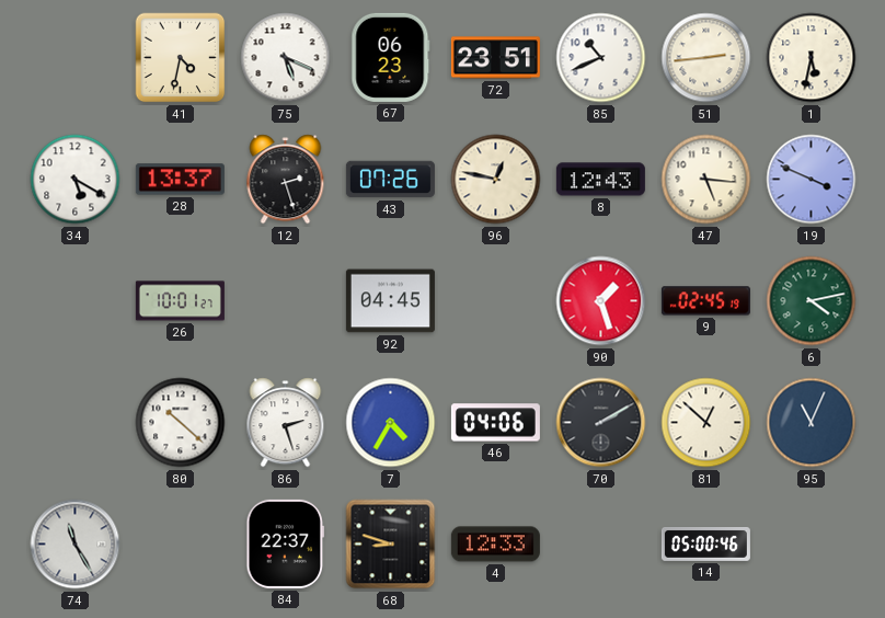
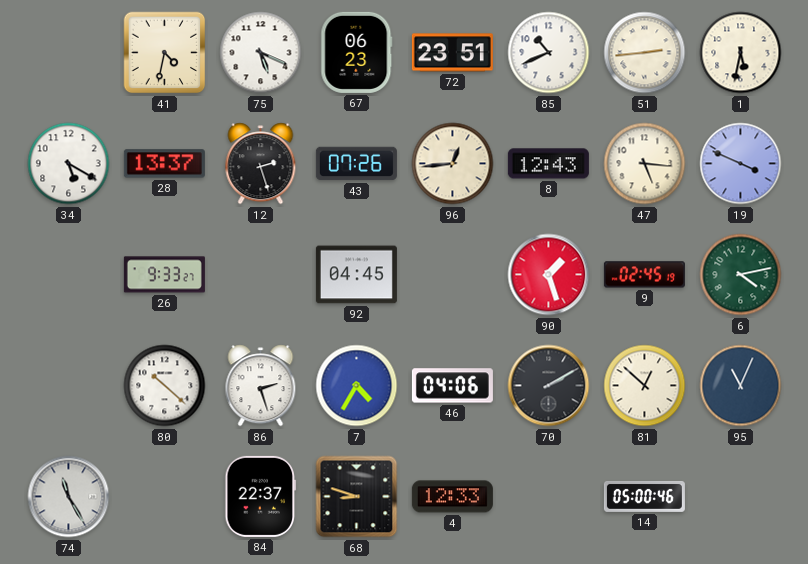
96: 12:47 -> 12:44 (453, 164)
26: 10:01 -> 9:33 (164, 275)
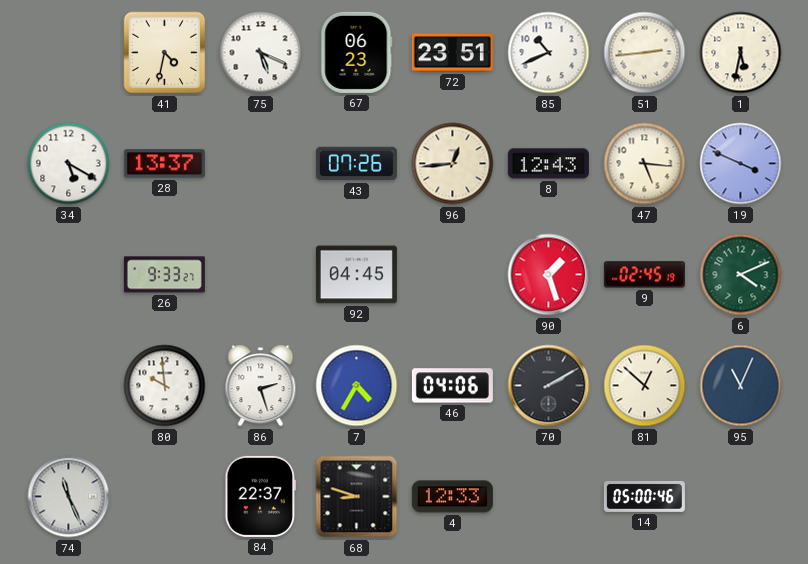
12: 2:27 -> none (261, 164)
6: 4:13 -> 4:11 (741, 275)
80: 10:22 -> 9:59 (165, 386)
74: 11:25 -> 11:26 (69, 497)
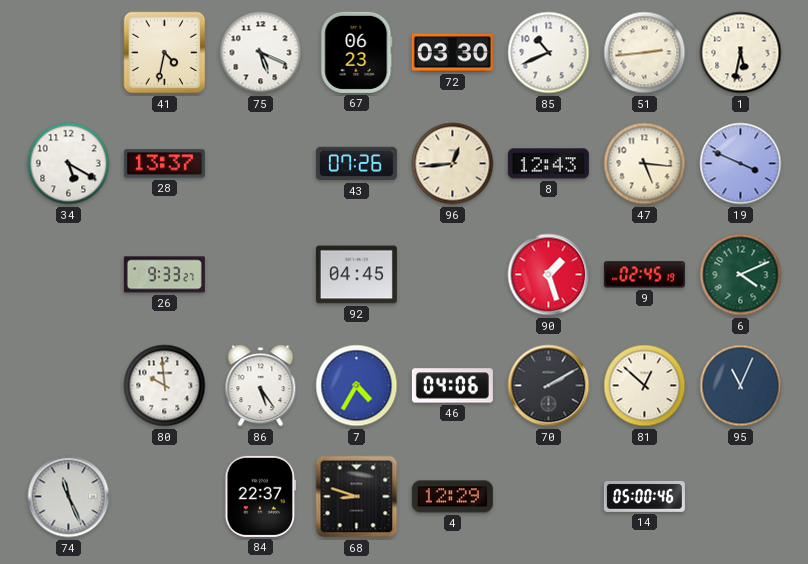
72: 23:51 -> 03:30 (452, 53)
86: 2:27 -> 5:24 (261, 386)
4: 12:33 -> 12:29 (452, 497)
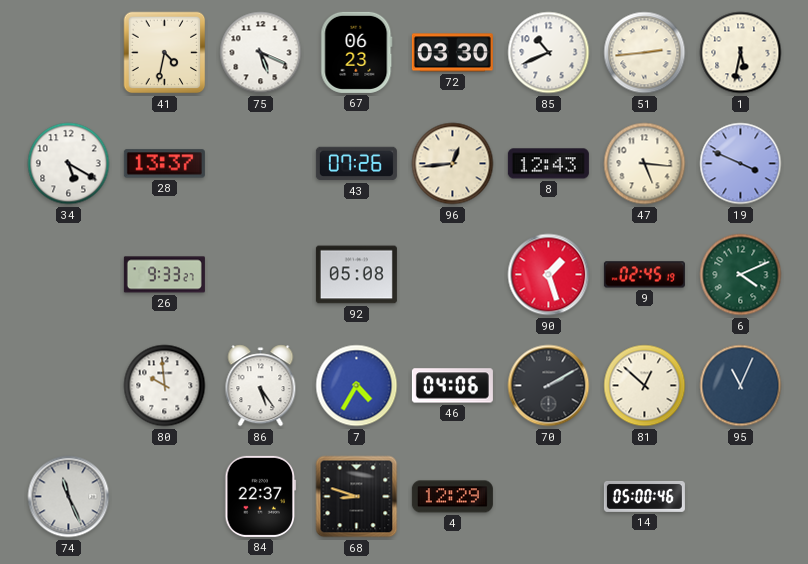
92: 04:45 -> 05:08 (356, 275)
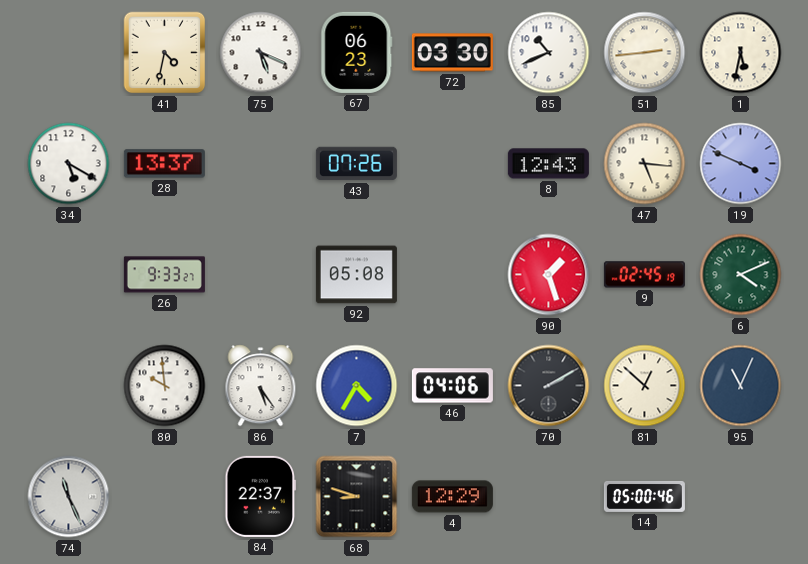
96: 12:44 -> none (453, 164)
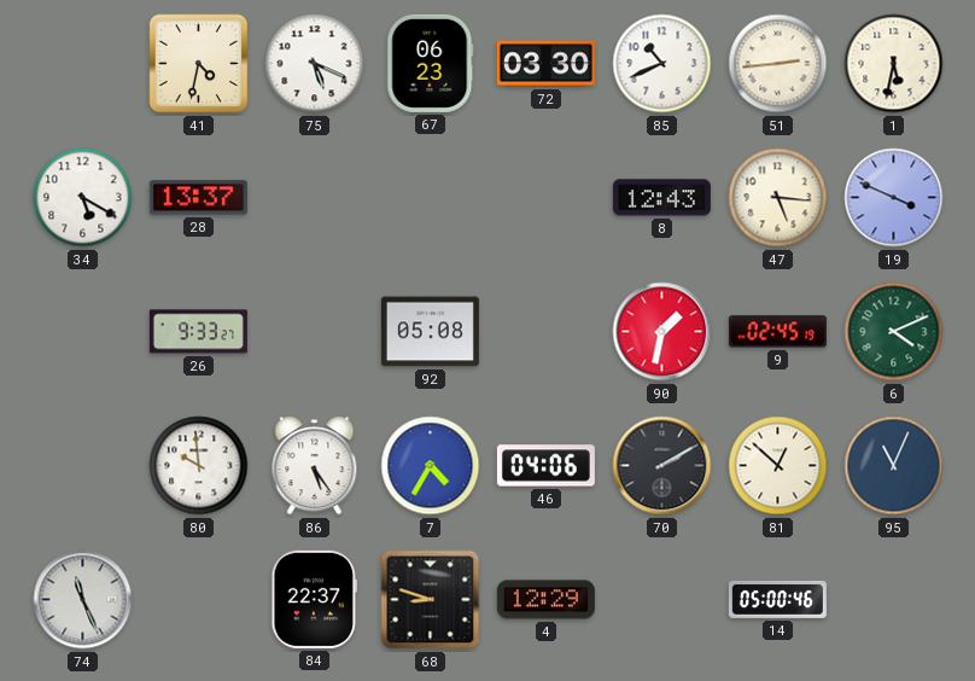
43: 07:26 -> none (356, 164)
90: 1:27 -> 1:32 (662, 332)
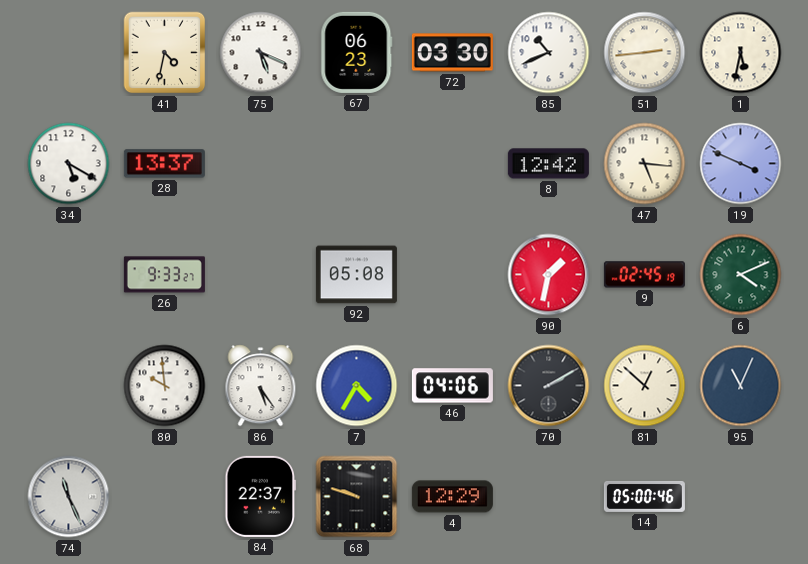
8: 12:43 -> 12:42 (548, 164)
68: 8:48 -> 9:48 (357, 497)
